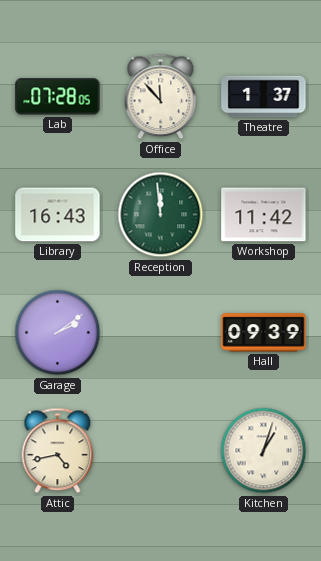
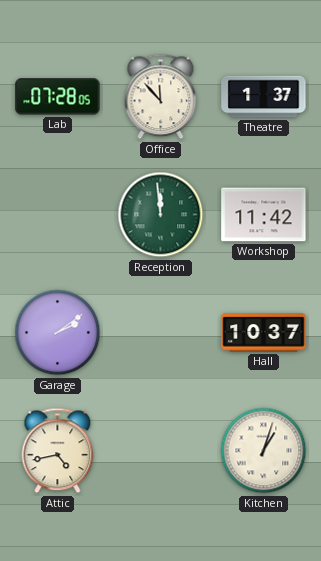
Library: 16:43 -> none (58, 215)
Hall: 09:39 -> 10:37 (264, 333)
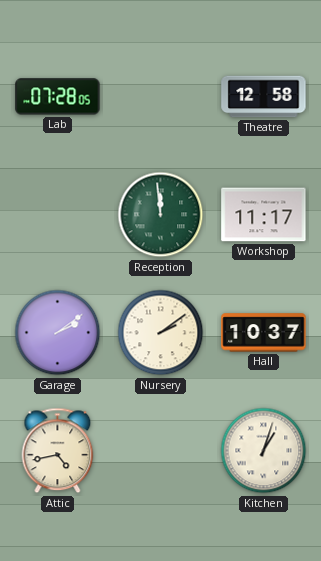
Office: 11:53 -> none (161, 97)
Theatre: 1:37 -> 12:58 (264, 97)
Workshop: 11:42 -> 11:17 (264, 215)
Nursery: none -> 2:09 (161, 333)
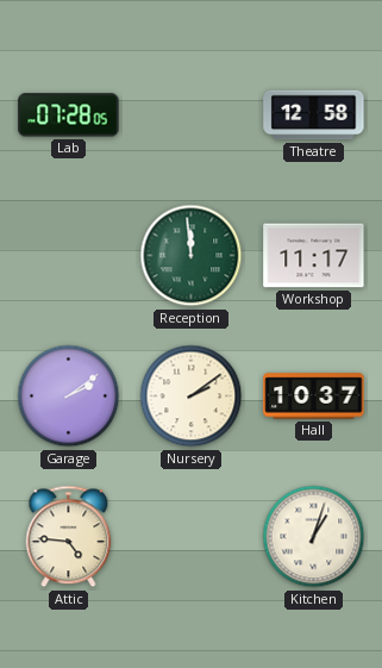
Attic: 4:43 -> 4:46 (69, 537)
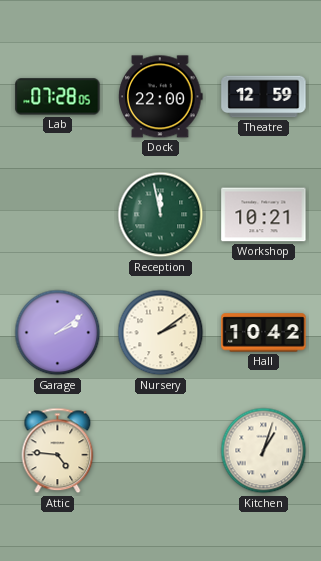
Dock: none -> 22:00 (161, 97)
Theatre: 12:58 -> 12:59 (264, 97)
Reception: 11:59 -> 11:58 (161, 215)
Workshop: 11:17 -> 10:21 (264, 215)
Hall: 10:37 -> 10:42 (264, 333)
